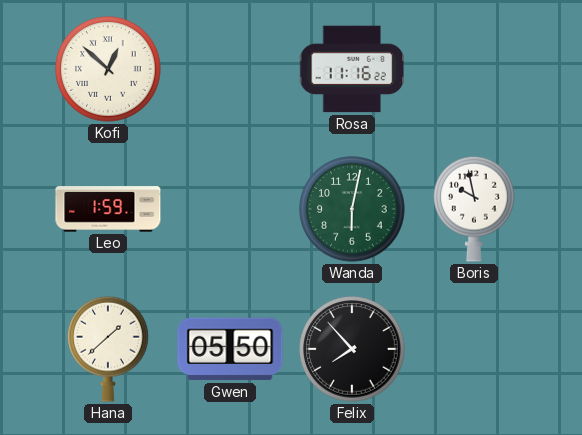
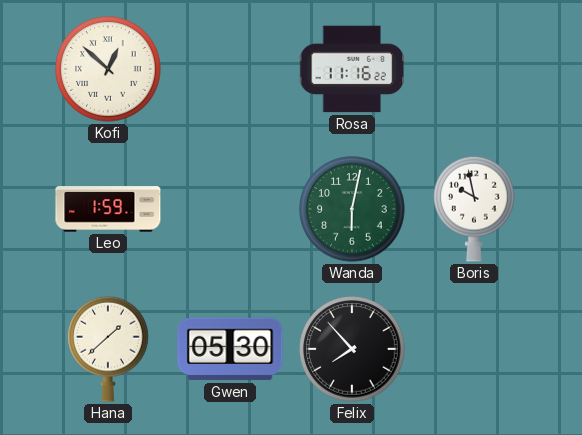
Gwen: 05:50 -> 05:30 (230, 349)
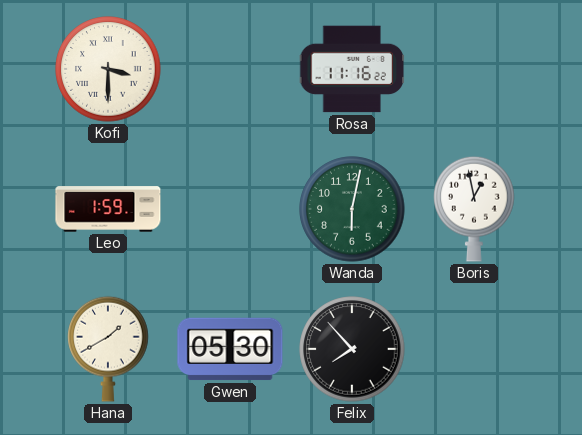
Kofi: 12:52 -> 3:30 (108, 69)
Boris: 9:58 -> 12:58 (474, 209)
Hana: 1:38 -> 1:40 (108, 349)
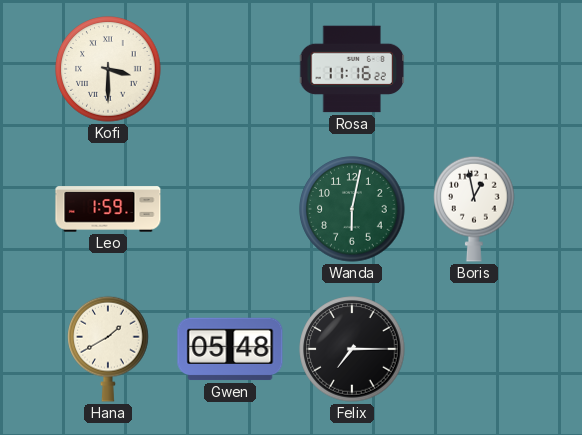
Gwen: 05:30 -> 05:48 (230, 349)
Felix: 7:53 -> 7:15 (352, 349)
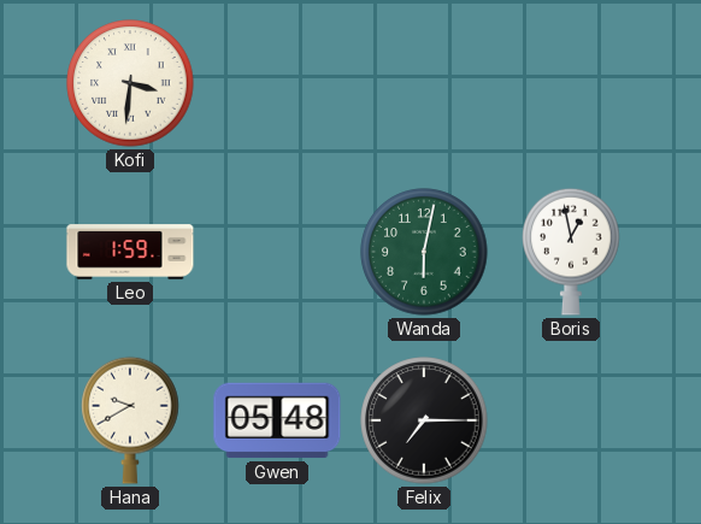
Kofi: 3:30 -> 3:31 (130, 83)
Rosa: 11:16 -> none (352, 69)
Hana: 1:40 -> 9:40 (130, 420)
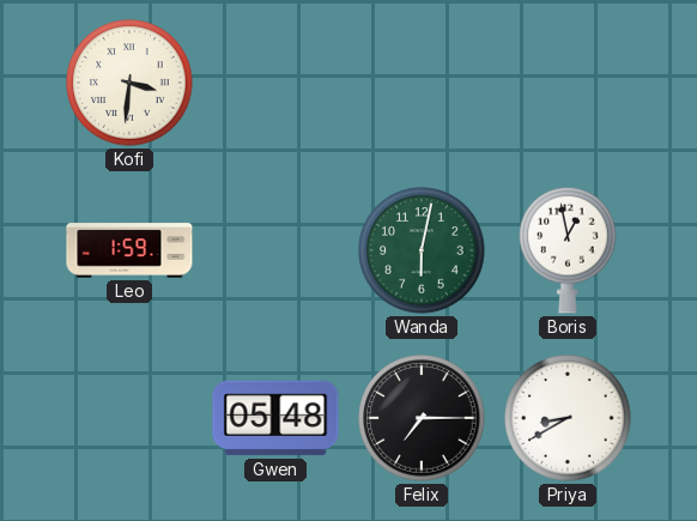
Hana: 9:40 -> none (130, 420)
Priya: none -> 8:40 (568, 418)
